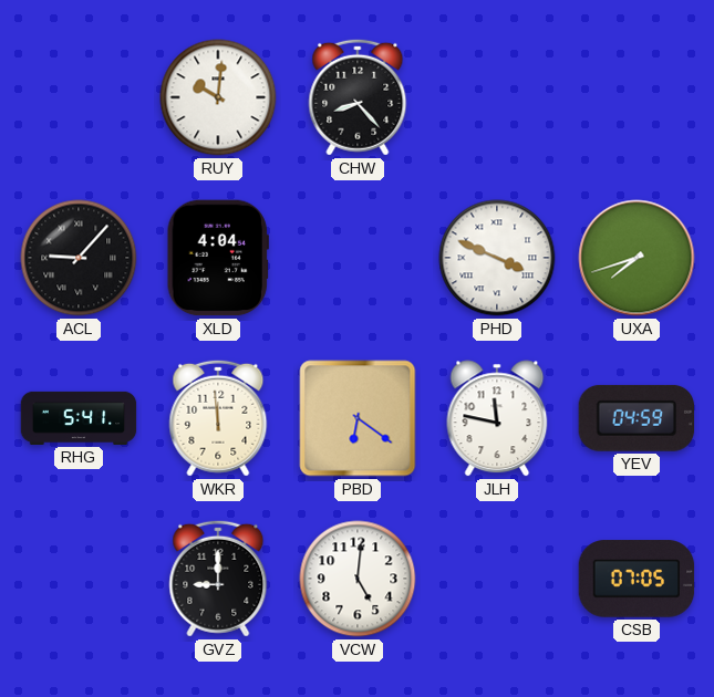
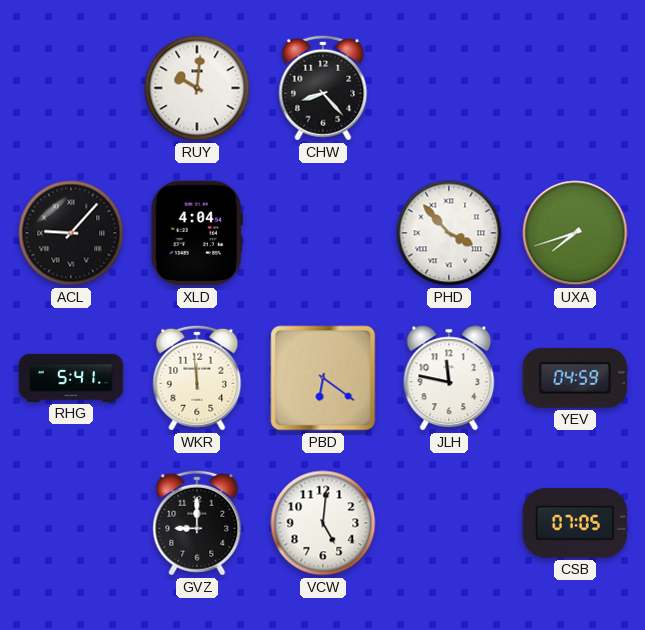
PHD: 3:49 -> 3:53 (449, 233)
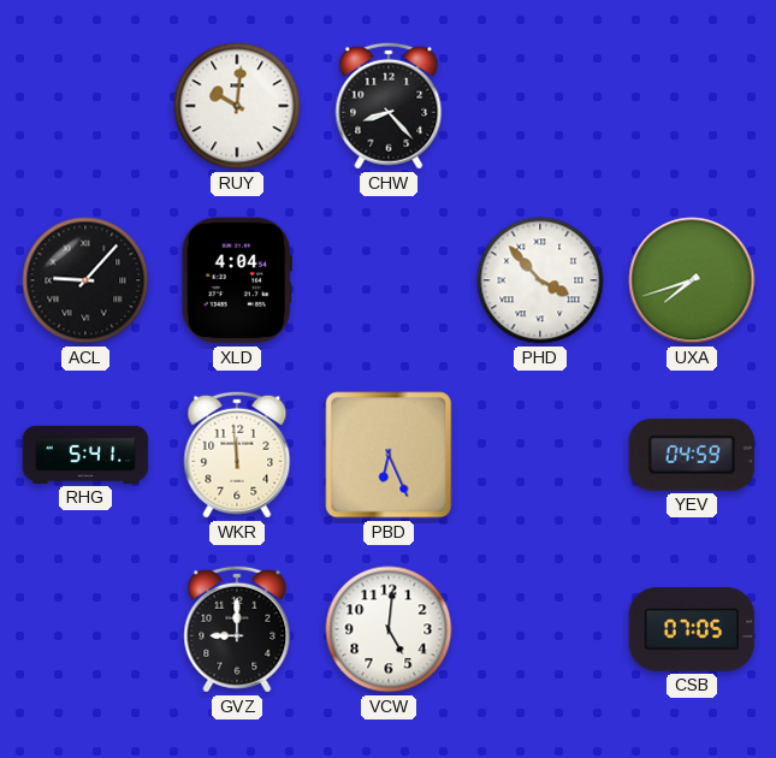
PBD: 6:21 -> 6:26 (389, 455)
JLH: 11:47 -> none (449, 378)
